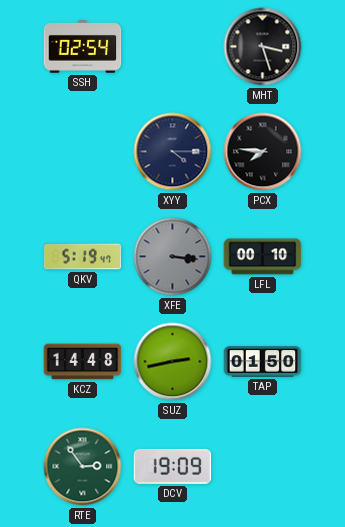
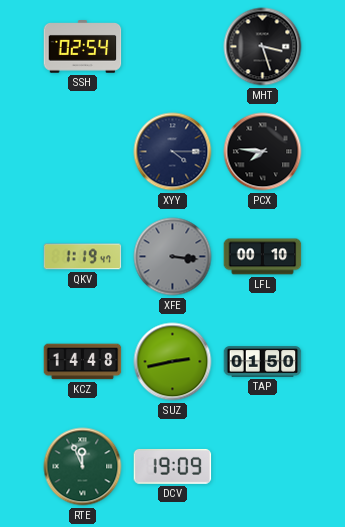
QKV: 5:19 -> 1:19 (83, 257)
RTE: 2:54 -> 11:56 (83, 467)
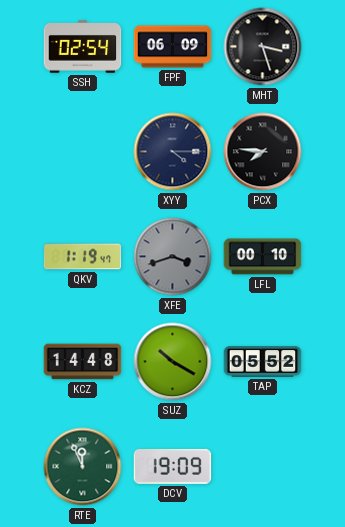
FPF: none -> 06:09 (173, 47)
XFE: 3:16 -> 3:42 (173, 257)
SUZ: 2:43 -> 10:20 (173, 362)
TAP: 01:50 -> 05:52 (263, 362)
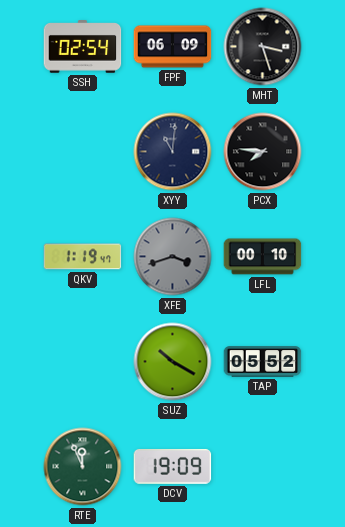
XYY: 4:15 -> 11:01 (173, 152)
KCZ: 14:48 -> none (83, 362)
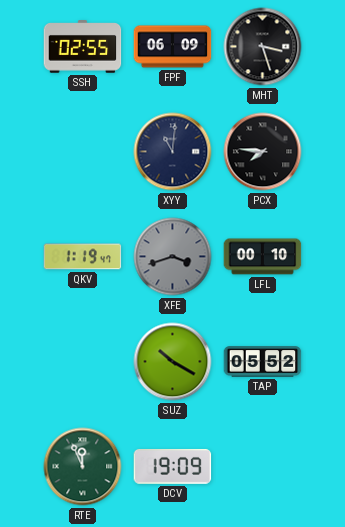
SSH: 02:54 -> 02:55 (83, 47)
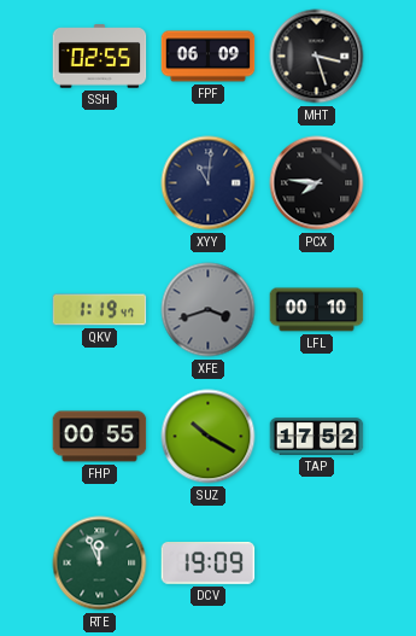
FHP: none -> 00:55 (100, 437)
TAP: 05:52 -> 17:52 (317, 437)
